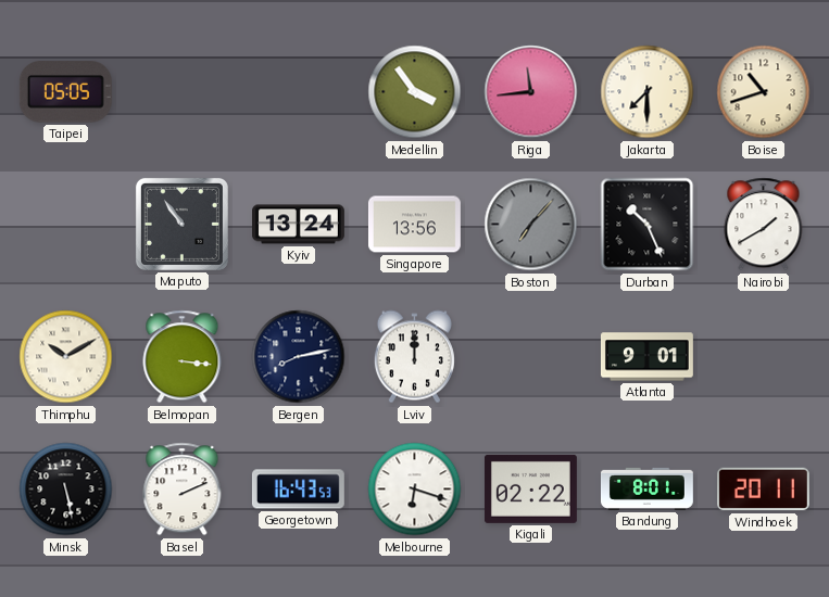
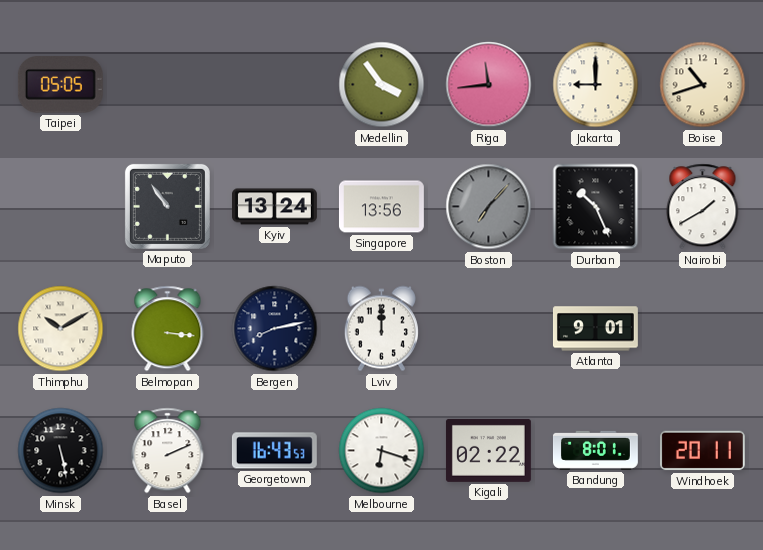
Jakarta: 7:30 -> 9:00 (596, 85)
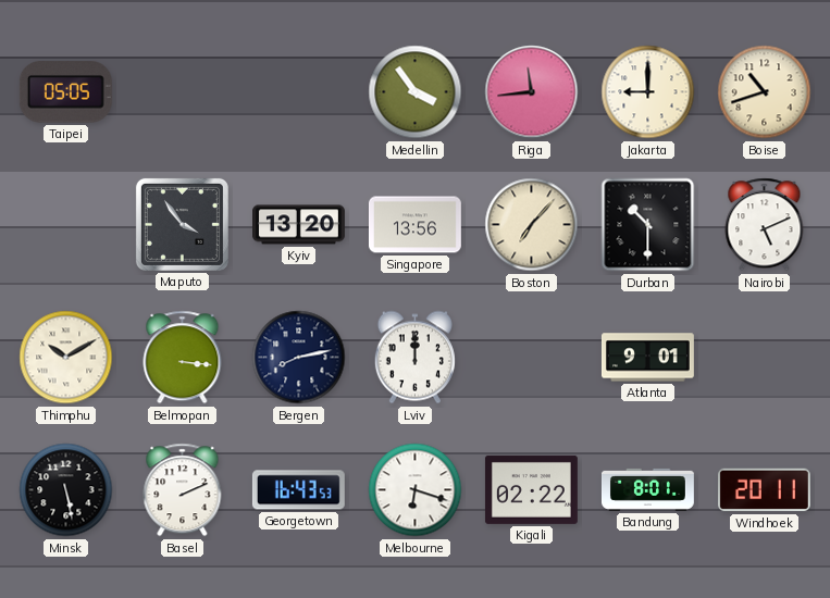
Maputo: 10:54 -> 3:54 (182, 224)
Kyiv: 13:24 -> 13:20 (299, 225)
Boston dial: grey -> cream (532, 225)
Durban: 10:26 -> 10:30 (648, 225)
Nairobi: 1:40 -> 5:11 (765, 225)
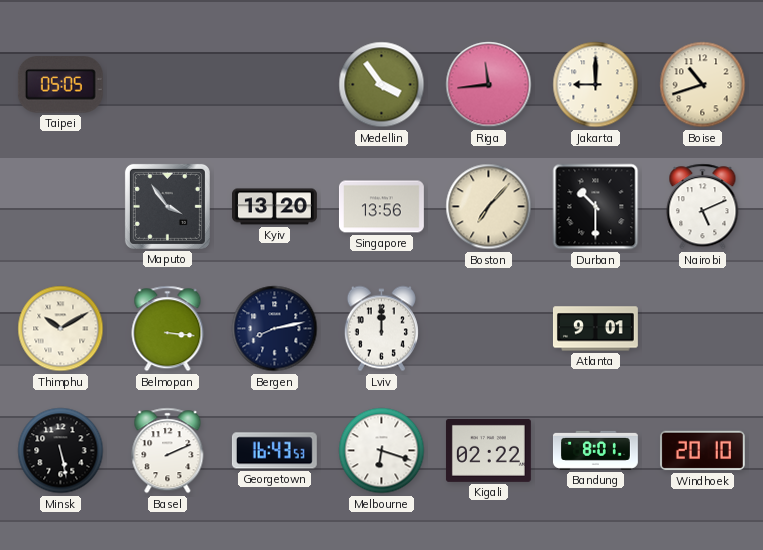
Windhoek: 20:11 -> 20:10 (702, 451)
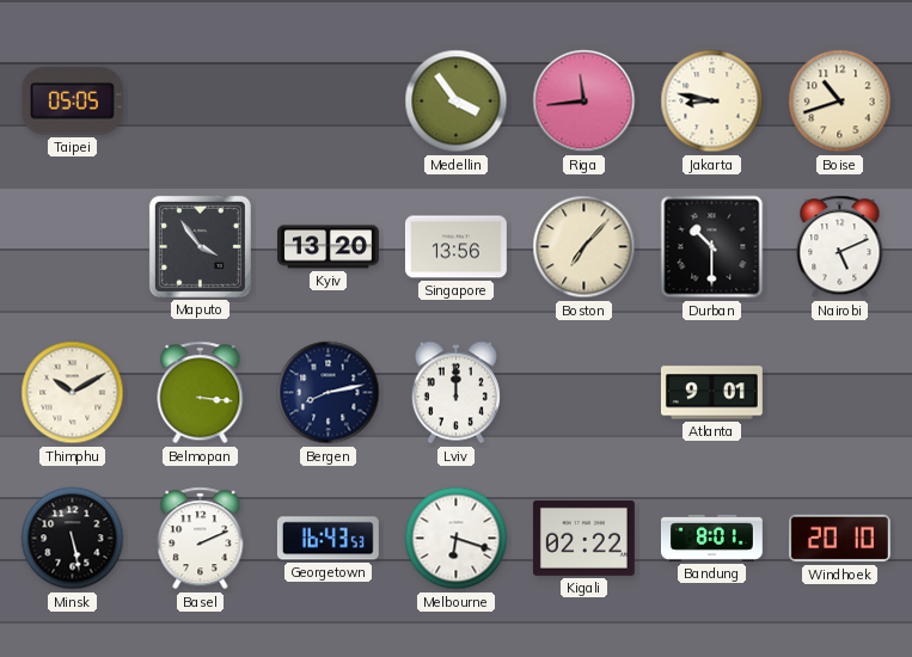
Jakarta: 9:00 -> 8:47 (712, 102)
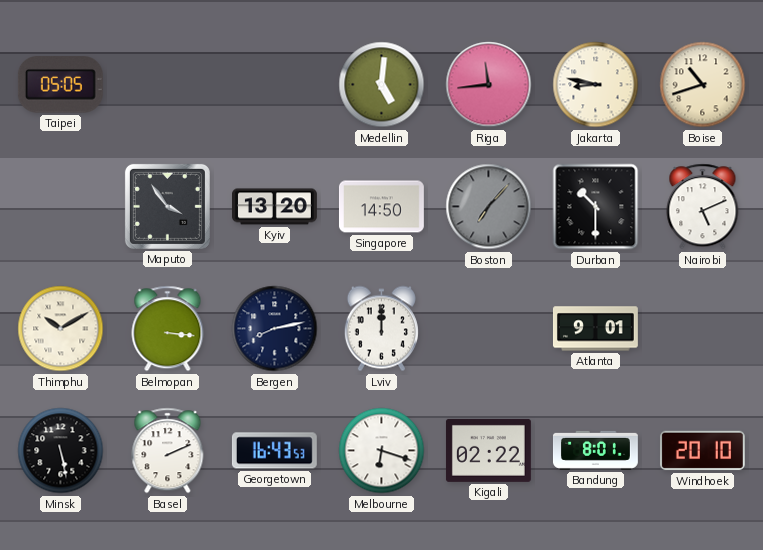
Medellin: 3:54 -> 5:01 (382, 85)
Singapore: 13:56 -> 14:50 (381, 207)
Boston dial: cream -> grey (489, 207)
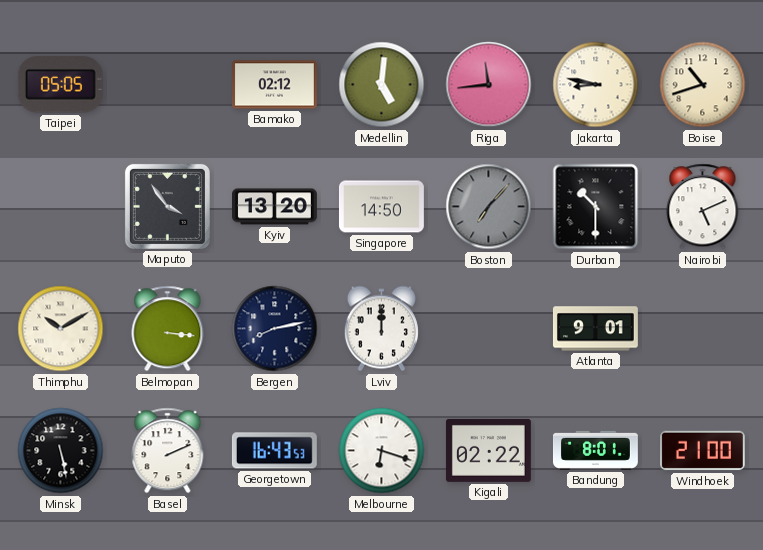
Bamako: none -> 02:12 (274, 85)
Windhoek: 20:10 -> 21:00 (702, 451)
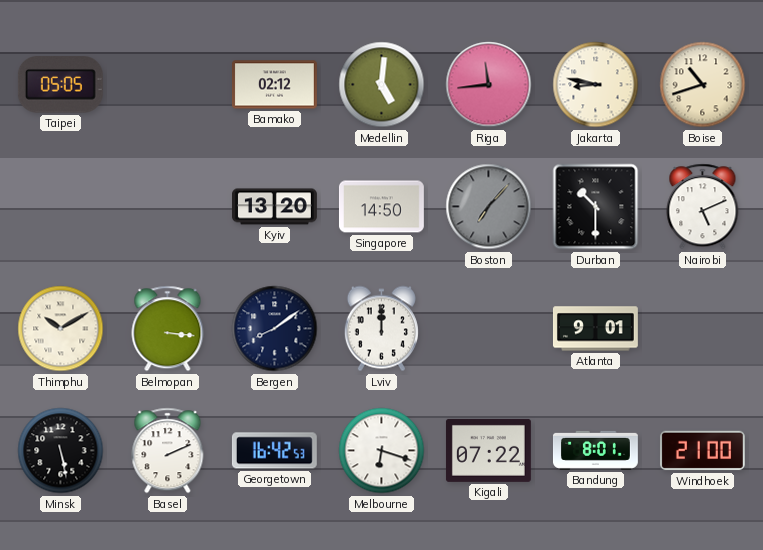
Maputo: 3:54 -> none (167, 206)
Bergen: 8:13 -> 8:09 (275, 329)
Georgetown: 16:43 -> 16:42 (274, 451)
Kigali: 02:22 -> 07:22 (488, 450)
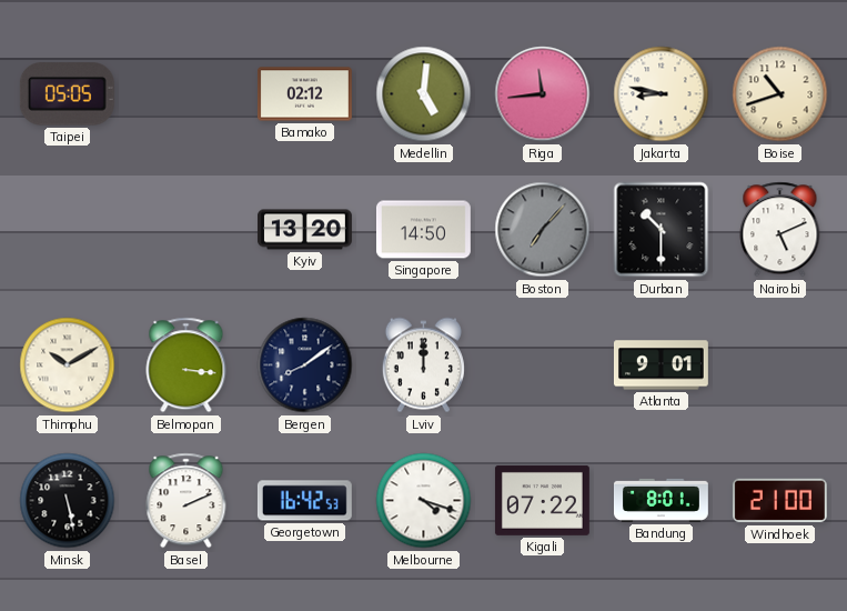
Melbourne: 6:18 -> 4:18 (424, 501)
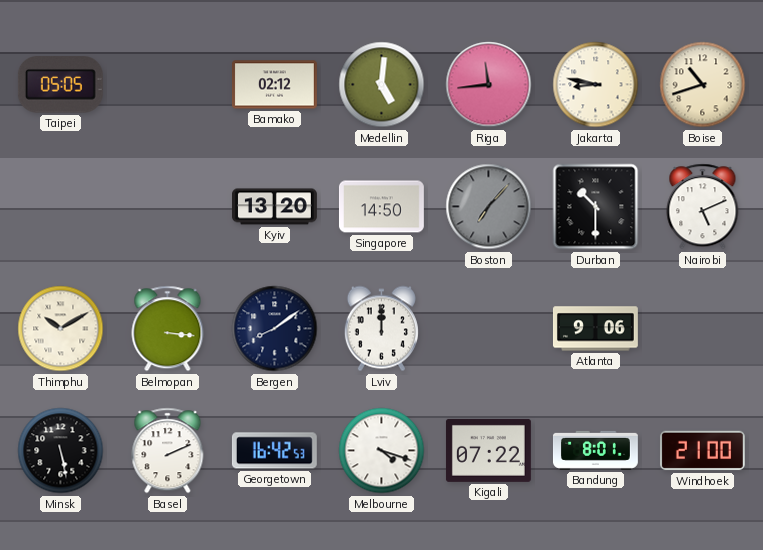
Atlanta: 9:01 -> 9:06 (595, 329)
